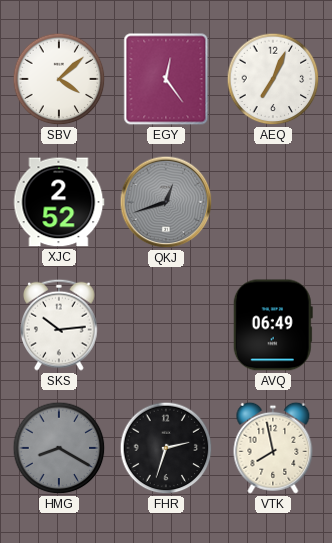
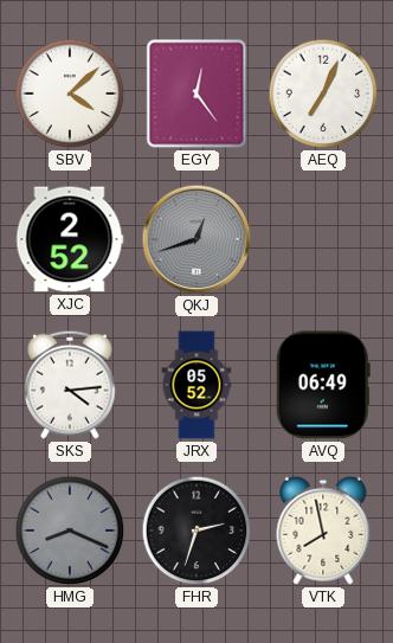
SKS: 10:14 -> 4:14 (70, 385)
JRX: none -> 05:52 (196, 385)
HMG: 8:20 -> 8:19 (70, 531)
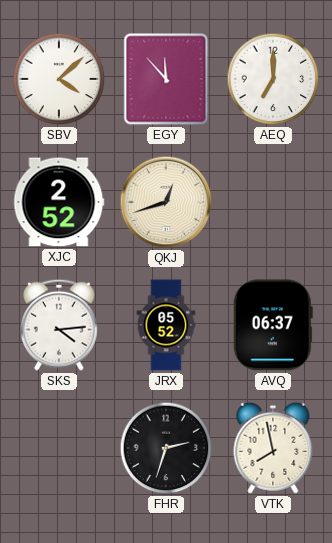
EGY: 12:24 -> 11:53 (166, 79)
AEQ: 7:04 -> 7:00 (273, 79)
QKJ dial: grey -> cream (166, 202)
AVQ: 06:49 -> 06:37 (273, 325)
HMG: 8:19 -> none (70, 531)
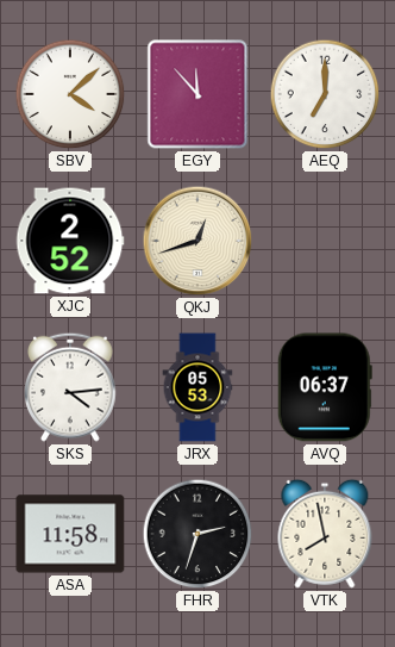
JRX: 05:52 -> 05:53 (197, 387)
ASA: none -> 11:58 (70, 534)
